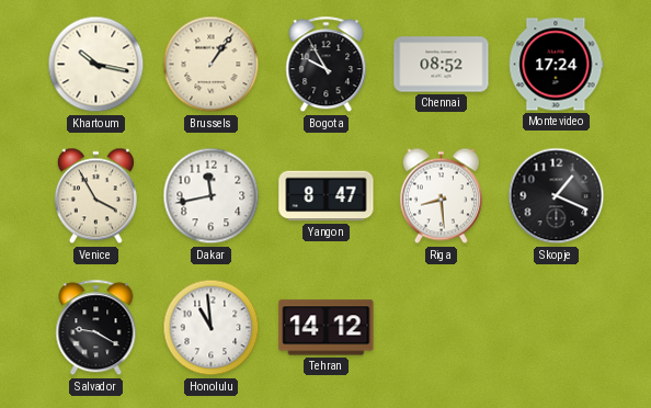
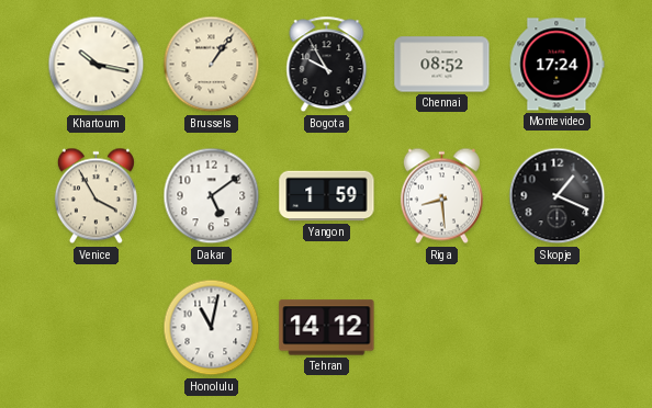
Dakar: 11:43 -> 5:09 (212, 196)
Yangon: 8:47 -> 1:59 (327, 196)
Salvador: 9:20 -> none (96, 328)
Honolulu: 10:59 -> 11:02 (212, 328)
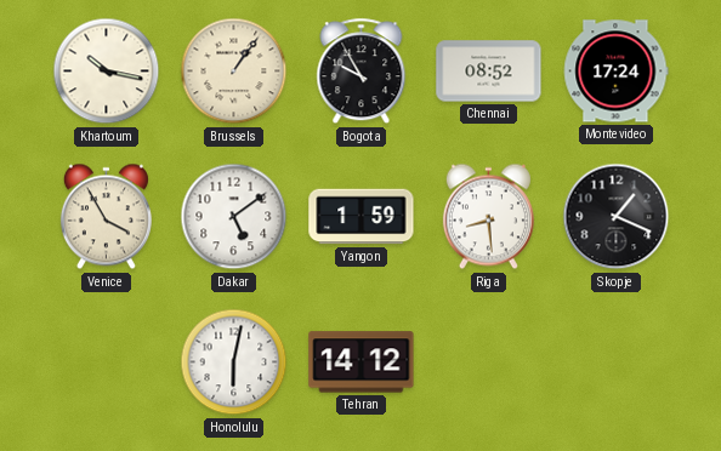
Honolulu: 11:02 -> 6:02 (234, 362)
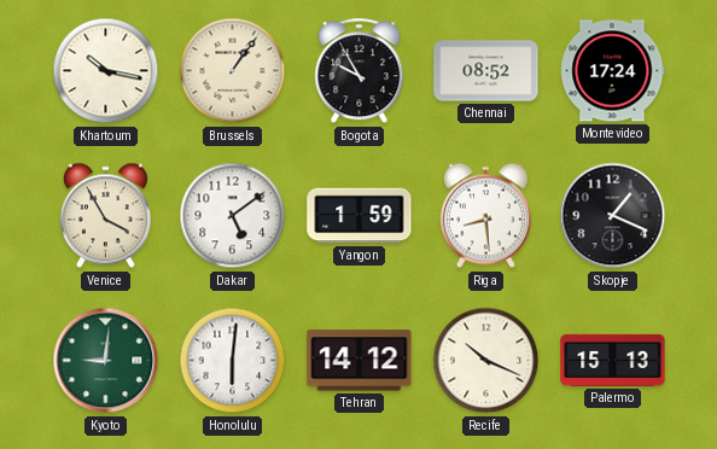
Kyoto: none -> 9:01 (106, 361)
Honolulu: 6:02 -> 6:01 (233, 361)
Recife: none -> 10:19 (486, 361)
Palermo: none -> 15:13 (613, 360)
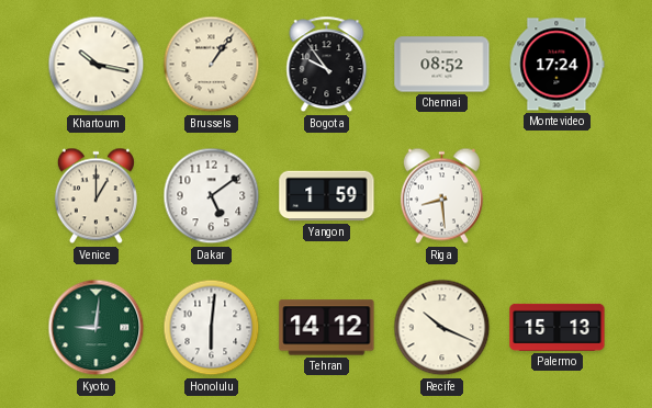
Bogota: 9:55 -> 9:54 (327, 65)
Venice: 3:55 -> 1:00 (95, 196)
Skopje: 1:19 -> none (613, 216)
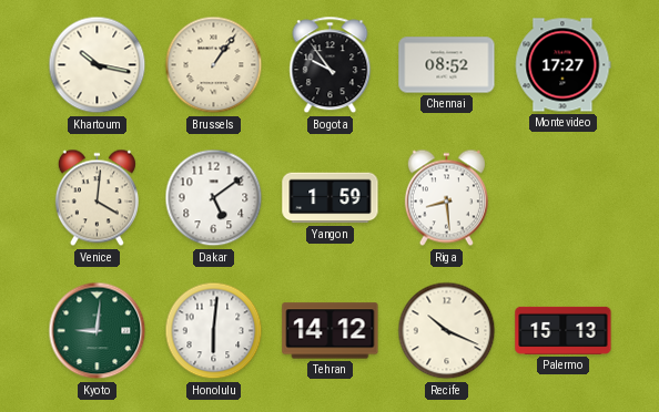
Montevideo: 17:24 -> 17:27 (562, 65)
Venice: 1:00 -> 4:01 (97, 198)
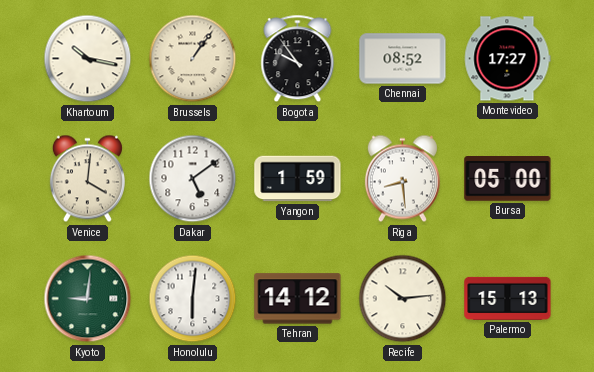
Bursa: none -> 05:00 (508, 179)
Recife: 10:19 -> 10:14 (403, 299)
